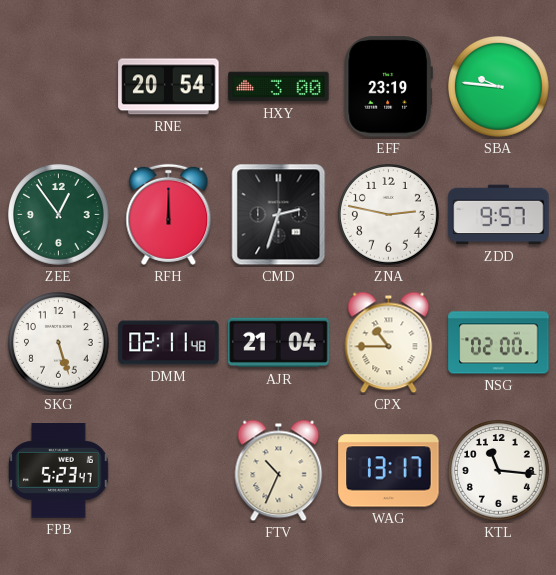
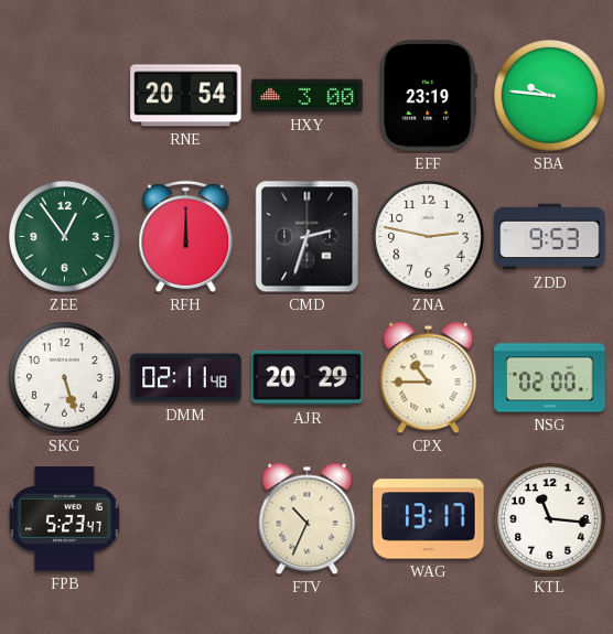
ZDD: 9:57 -> 9:53 (550, 237)
AJR: 21:04 -> 20:29 (308, 378)
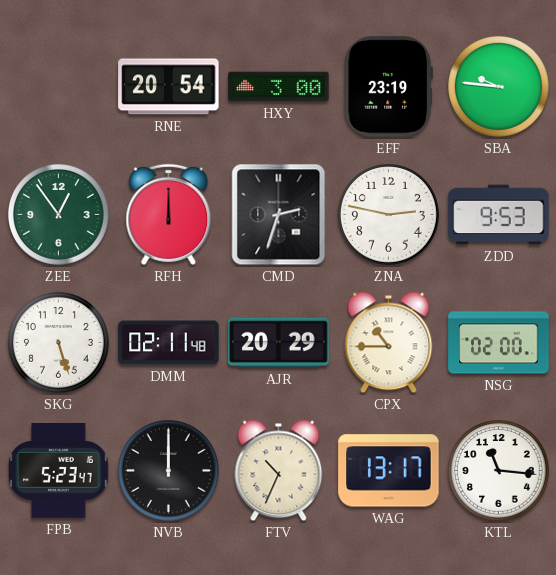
NVB: none -> 12:00 (169, 471)
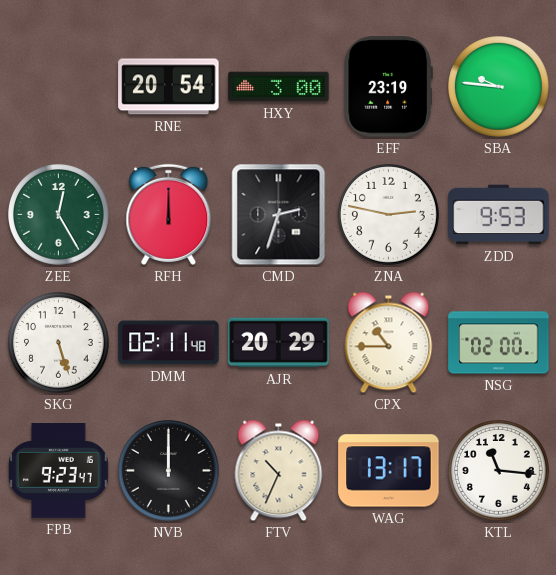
ZEE: 12:54 -> 12:25 (59, 215)
FPB: 5:23 -> 9:23 (59, 471)
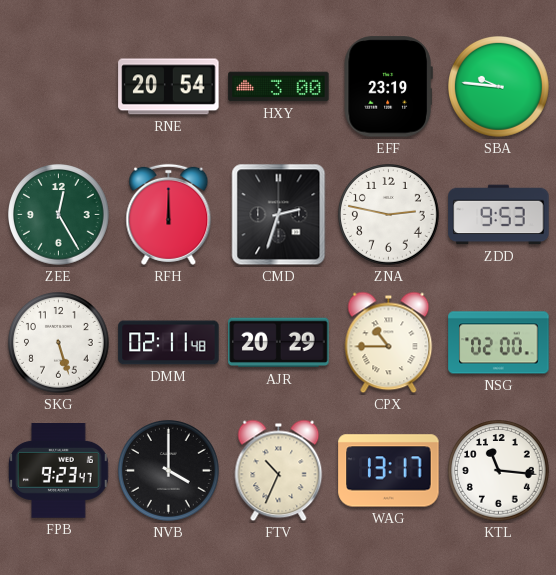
NVB: 12:00 -> 4:00 (169, 471)
